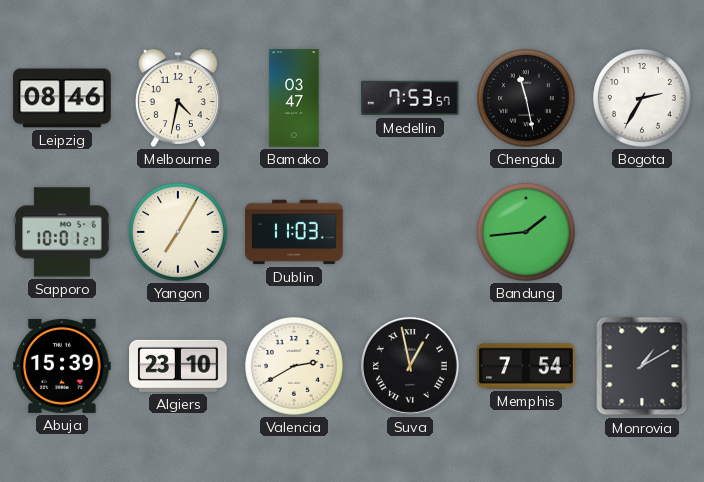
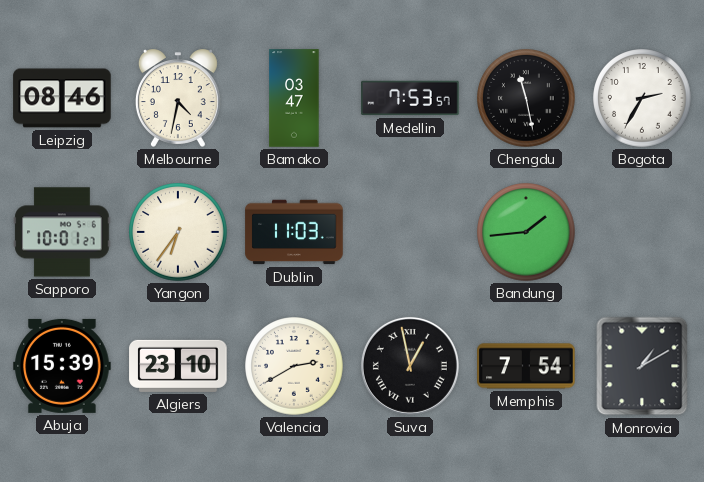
Yangon: 7:05 -> 6:36 (178, 232)
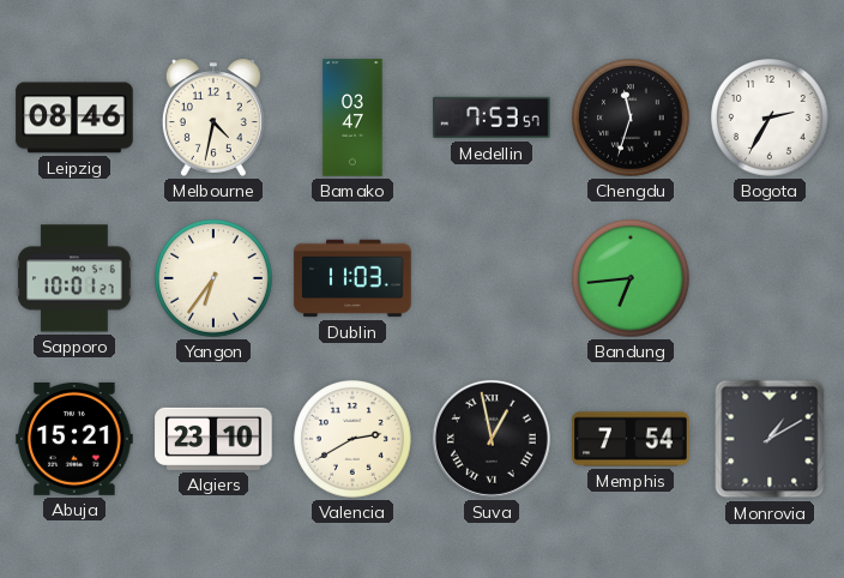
Chengdu: 11:28 -> 11:33 (631, 118)
Bandung: 1:44 -> 6:44 (631, 278)
Abuja: 15:39 -> 15:21 (74, 439)
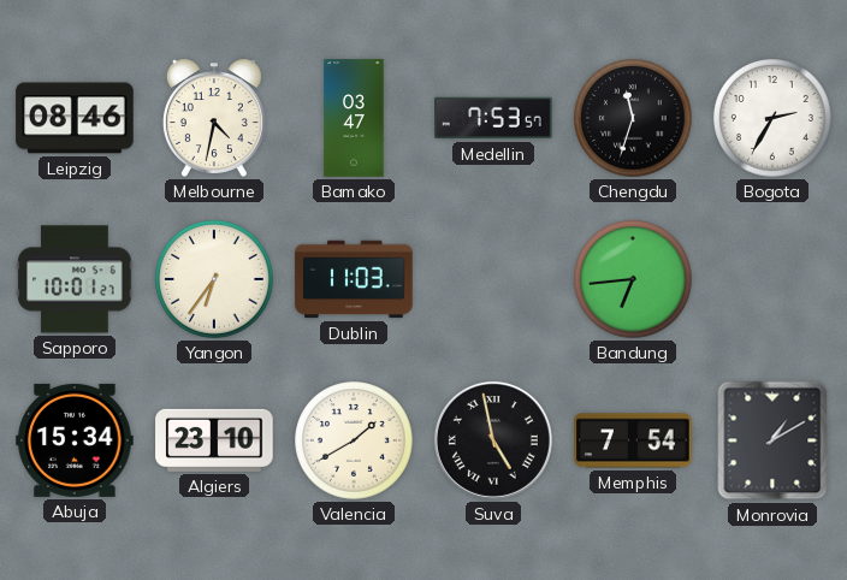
Abuja: 15:21 -> 15:34 (75, 440)
Valencia: 2:40 -> 1:40 (354, 440)
Suva: 12:58 -> 4:58 (493, 440)
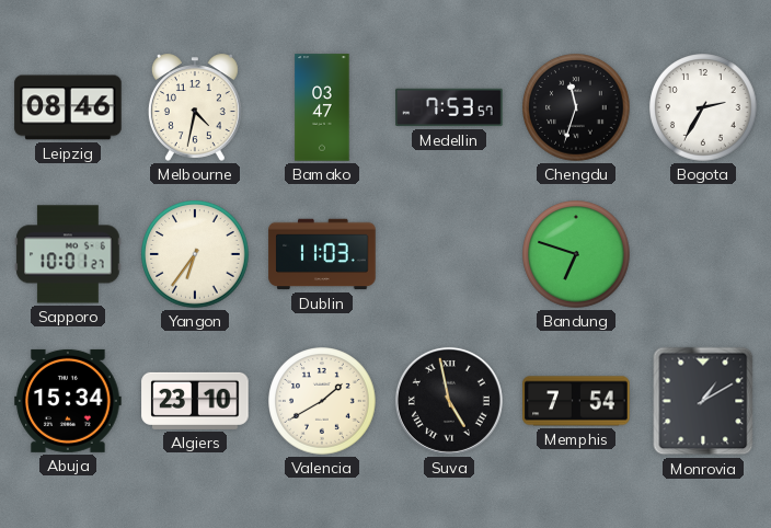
Bandung: 6:44 -> 6:48 (576, 254)
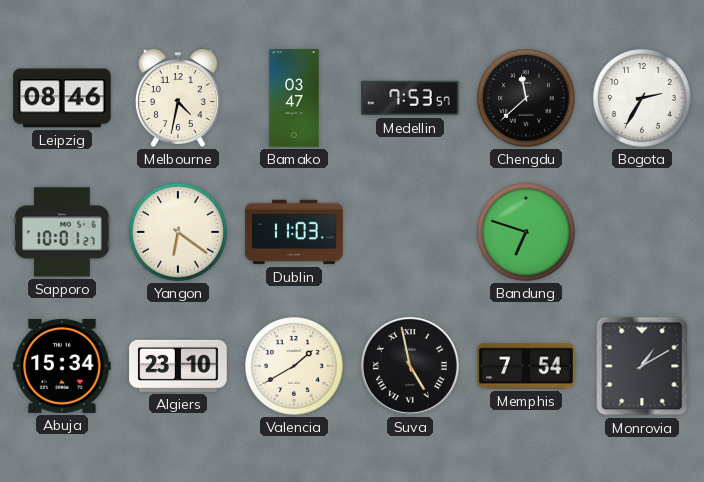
Chengdu: 11:33 -> 11:38 (526, 98)
Yangon: 6:36 -> 6:21 (178, 232)
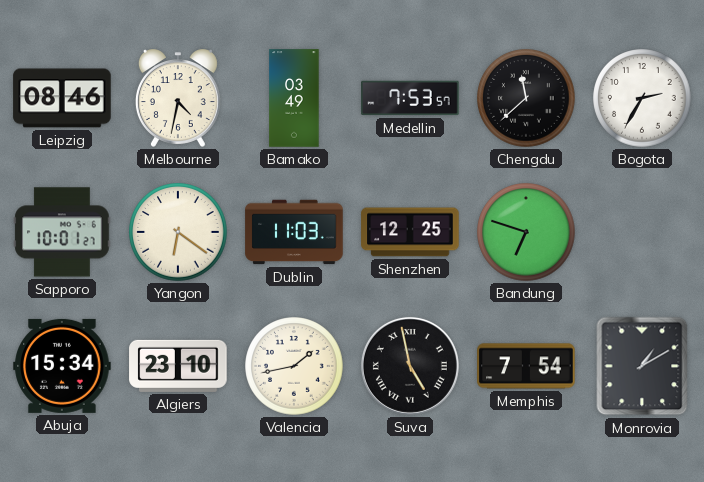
Bamako: 03:47 -> 03:49 (294, 98)
Shenzhen: none -> 12:25 (410, 232)
Valencia: 1:40 -> 1:43 (294, 366)
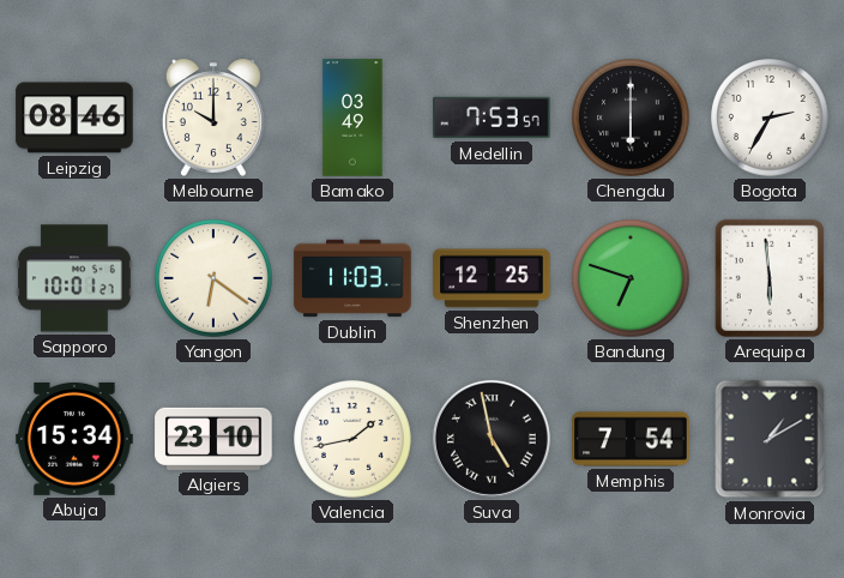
Melbourne: 4:32 -> 10:00 (213, 118)
Chengdu: 11:38 -> 6:00 (631, 118)
Arequipa: none -> 5:59 (770, 278)
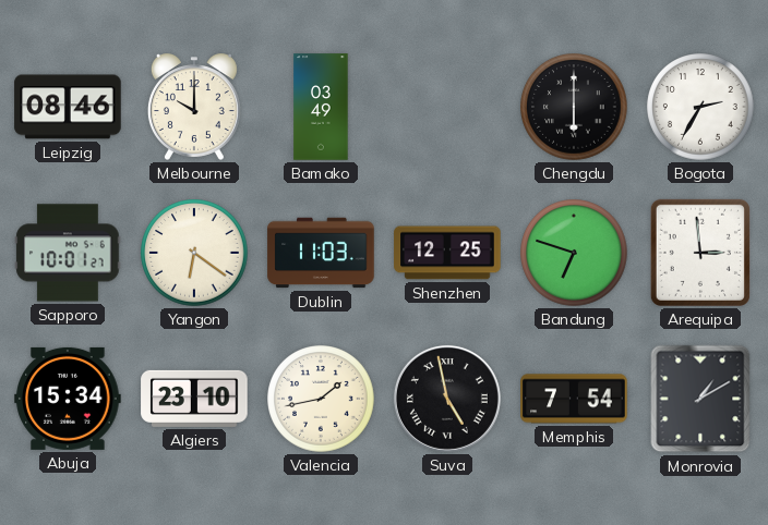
Medellin: 7:53 -> none (492, 118)
Arequipa: 5:59 -> 2:59 (700, 253)
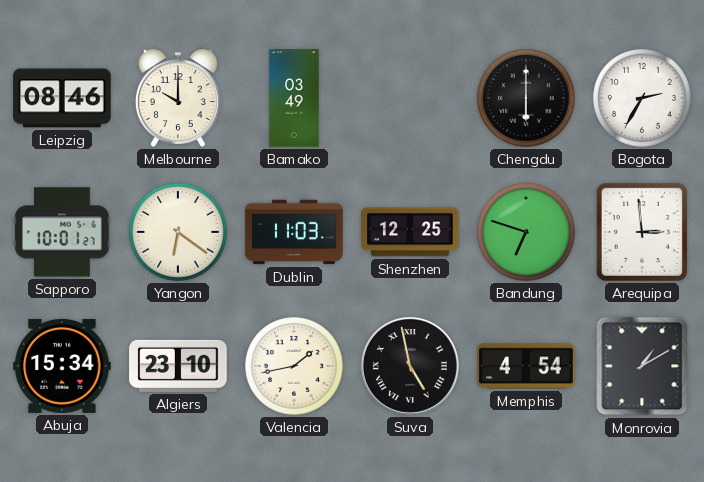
Memphis: 7:54 -> 4:54 (526, 366)
